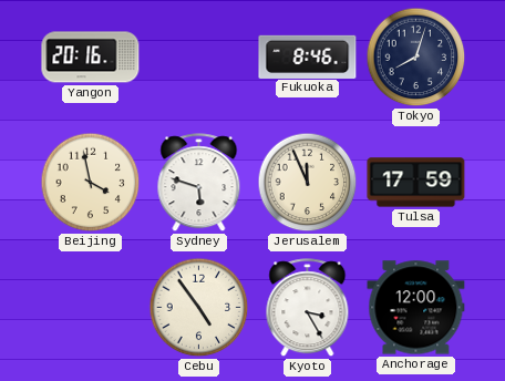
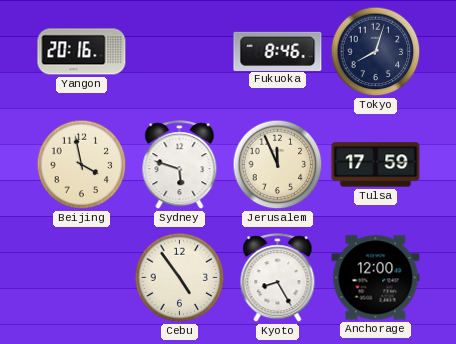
Kyoto: 3:25 -> 8:25 (278, 278)
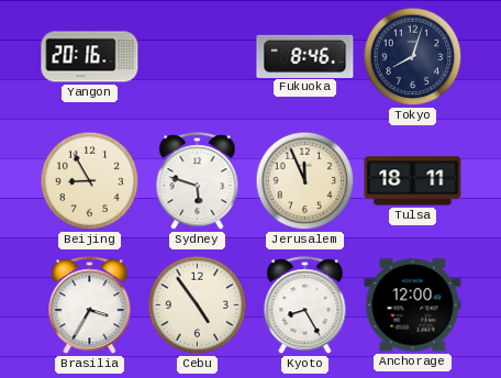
Beijing: 3:58 -> 8:55 (90, 181)
Tulsa: 17:59 -> 18:11 (413, 181)
Brasilia: none -> 3:35 (90, 305)
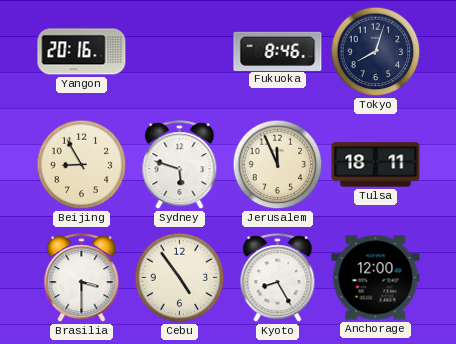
Brasilia: 3:35 -> 3:30 (82, 278)
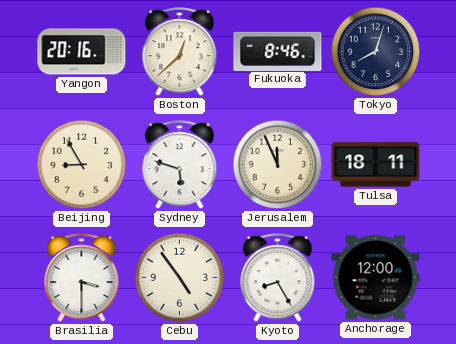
Boston: none -> 12:38 (180, 52)
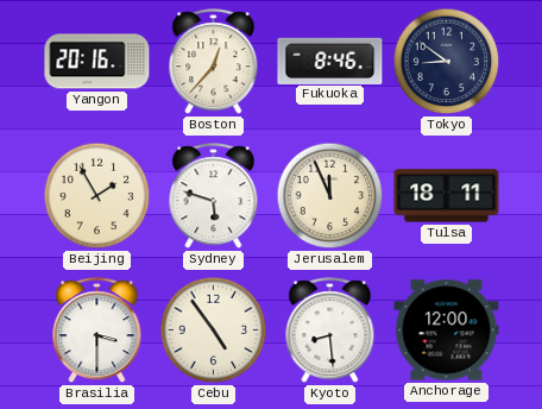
Boston: 12:38 -> 12:37 (214, 62)
Tokyo: 8:03 -> 8:51 (447, 62)
Beijing: 8:55 -> 1:55 (97, 196)
Kyoto: 8:25 -> 8:29 (330, 331)
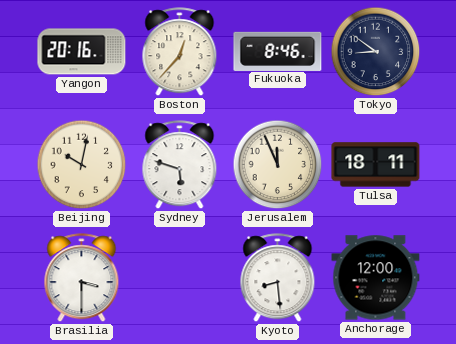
Beijing: 1:55 -> 10:02 (82, 165)
Cebu: 4:54 -> none (214, 331)
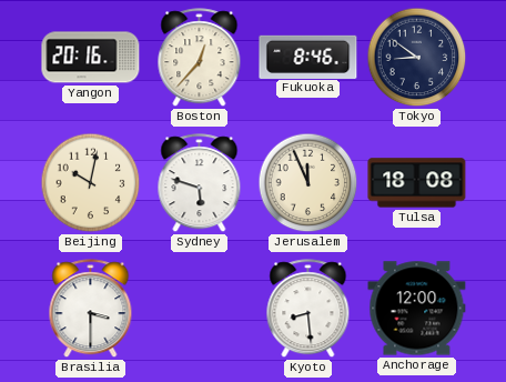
Tulsa: 18:11 -> 18:08 (417, 183)
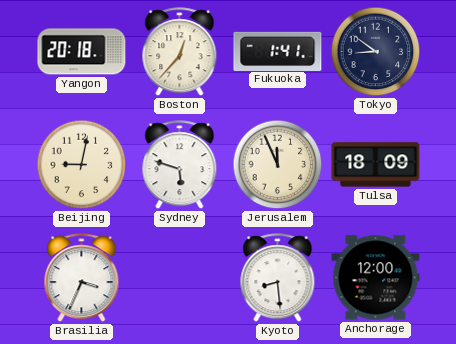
Yangon: 20:16 -> 20:18 (82, 52)
Fukuoka: 8:46 -> 1:41 (278, 51)
Beijing: 10:02 -> 9:02 (82, 165)
Tulsa: 18:08 -> 18:09 (376, 165)
Brasilia: 3:30 -> 3:34 (82, 278)
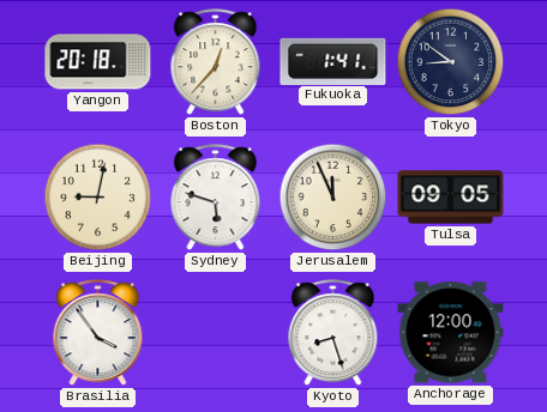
Tulsa: 18:09 -> 09:05 (451, 198)
Brasilia: 3:34 -> 3:54 (98, 333)
Kyoto: 8:29 -> 8:27 (333, 333)
